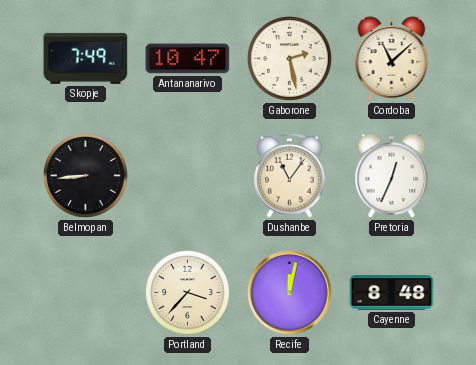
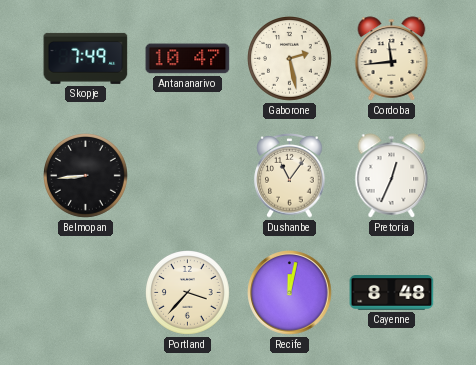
Cordoba: 11:08 -> 11:44 (392, 59)
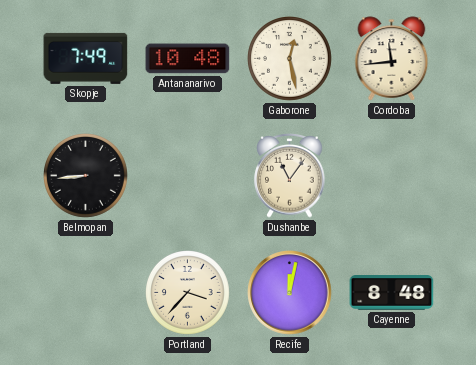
Antananarivo: 10:47 -> 10:48 (188, 59)
Gaborone: 2:28 -> 12:28 (290, 59)
Pretoria: 12:34 -> none (392, 176)
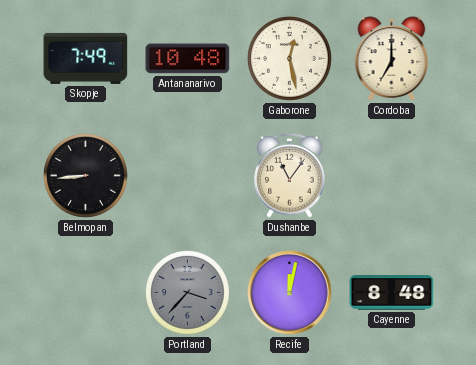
Cordoba: 11:44 -> 7:00 (392, 59)
Portland dial: cream -> grey (188, 293)
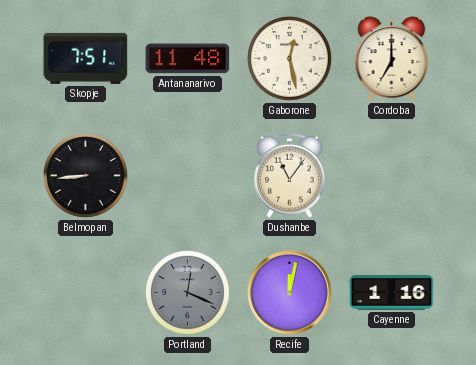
Skopje: 7:49 -> 7:51 (86, 58)
Antananarivo: 10:48 -> 11:48 (188, 59)
Portland: 3:37 -> 12:19 (188, 293)
Cayenne: 8:48 -> 1:16 (392, 293)
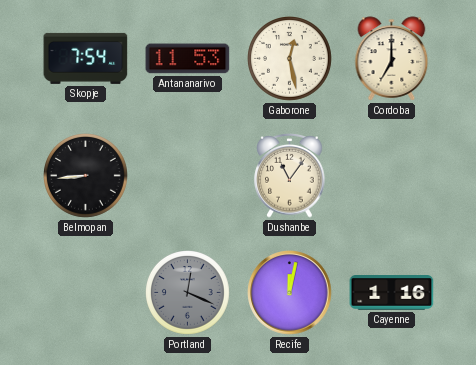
Skopje: 7:51 -> 7:54 (86, 58)
Antananarivo: 11:48 -> 11:53 (188, 59)
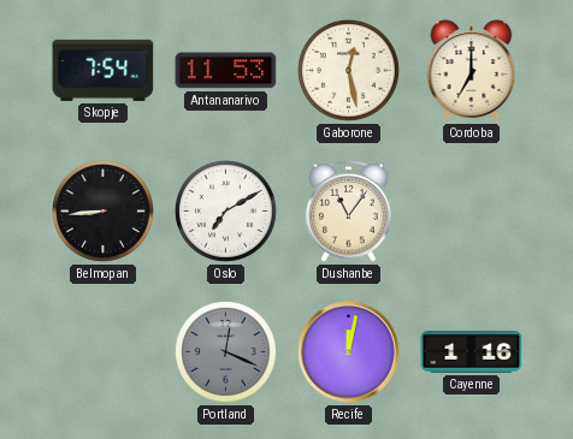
Oslo: none -> 7:10 (226, 212)
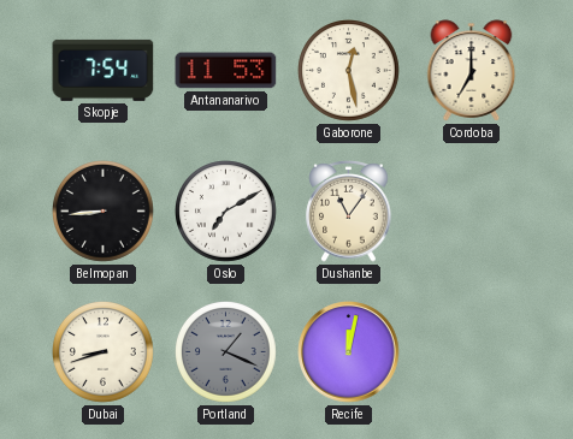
Dubai: none -> 8:42 (104, 352)
Portland: 12:19 -> 1:19 (226, 352)
Cayenne: 1:16 -> none (472, 352)
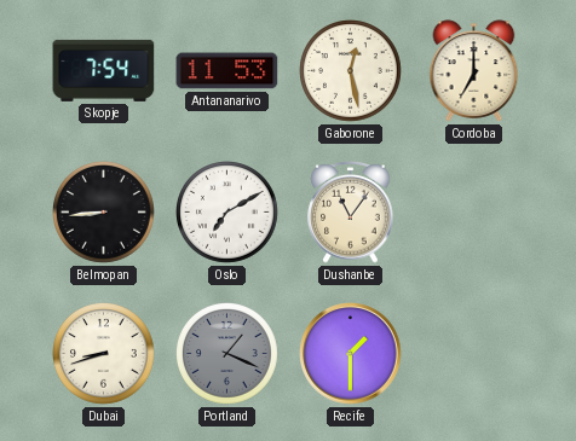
Recife: 12:02 -> 1:30 (351, 354)
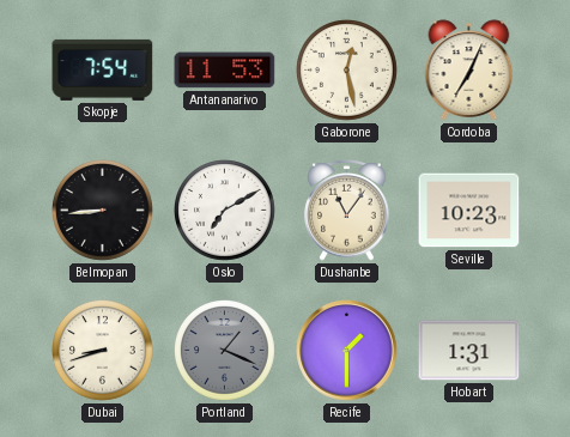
Cordoba: 7:00 -> 7:04 (469, 71)
Seville: none -> 10:23 (469, 211)
Hobart: none -> 1:31 (469, 351)
